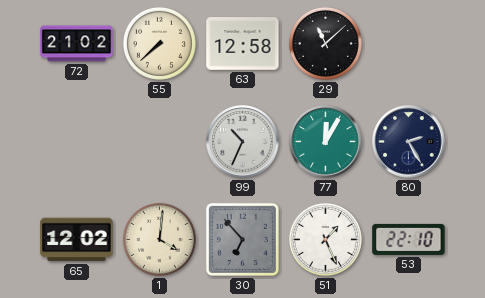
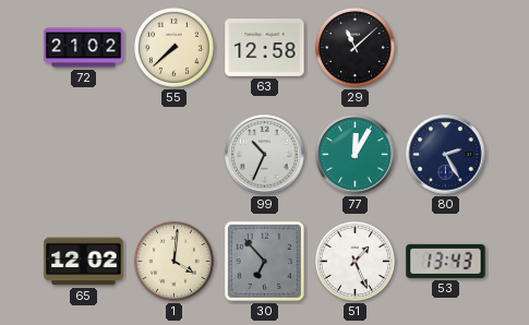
53: 22:10 -> 13:43 (446, 261)
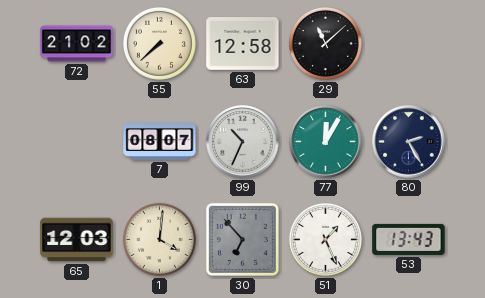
7: none -> 08:07 (160, 142)
65: 12:02 -> 12:03 (77, 240)
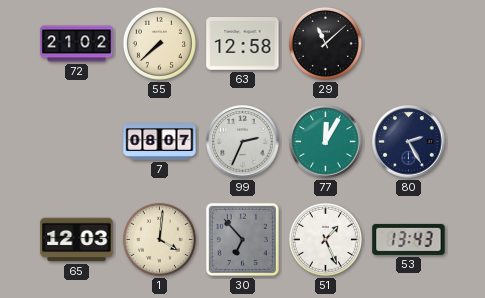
99: 10:34 -> 2:34 (243, 142)
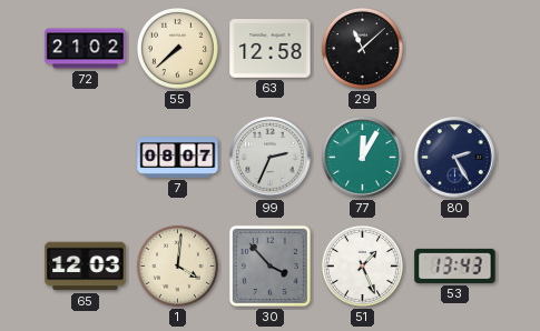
30: 6:53 -> 3:53 (269, 265)
